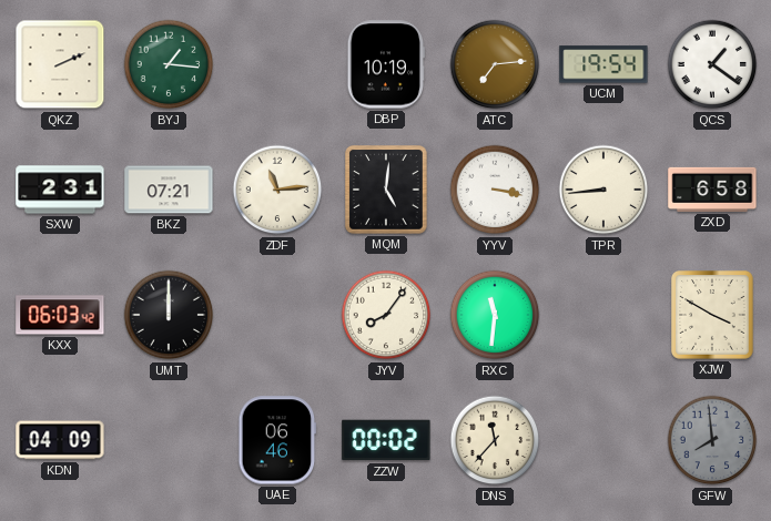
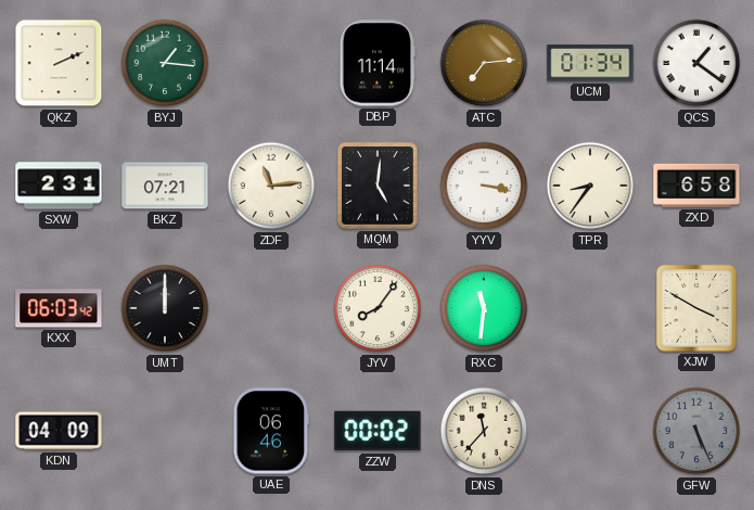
DBP: 10:19 -> 11:14 (378, 63)
UCM: 19:54 -> 01:34 (590, 63)
TPR: 8:44 -> 8:36 (590, 186)
GFW: 7:59 -> 5:26 (697, 431)
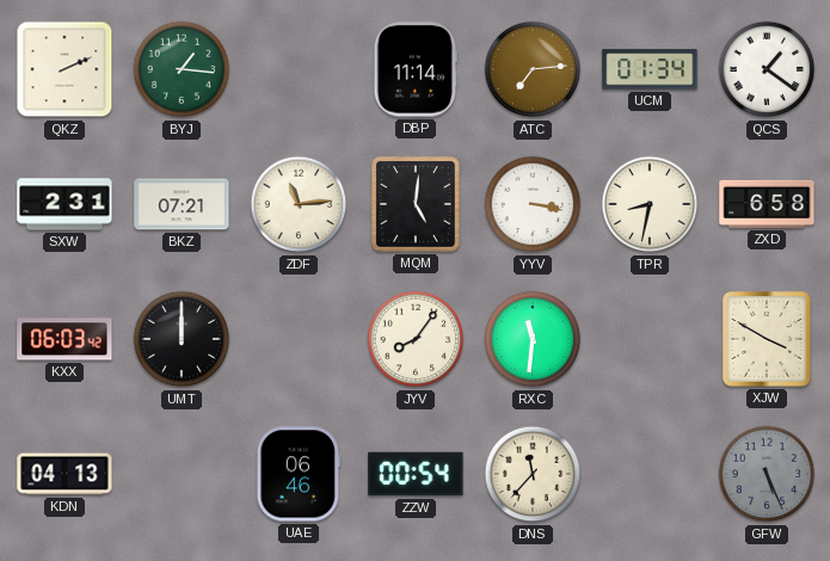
TPR: 8:36 -> 8:32 (650, 204)
KDN: 04:09 -> 04:13 (64, 474)
ZZW: 00:02 -> 00:54 (416, 474)
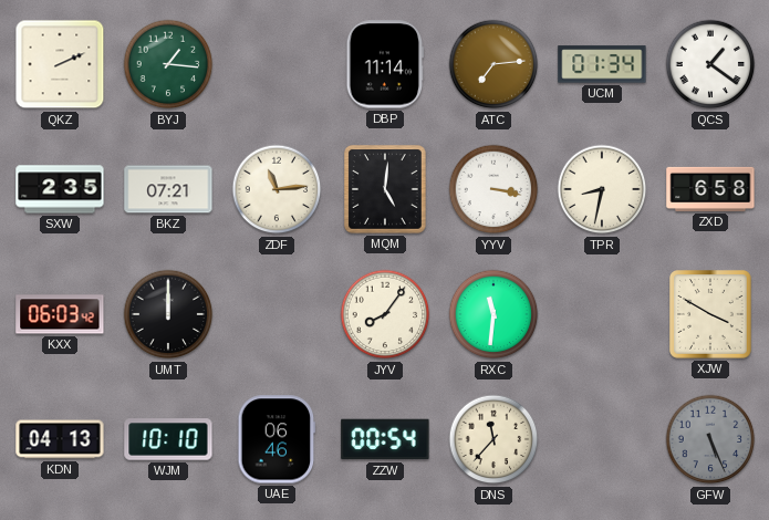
SXW: 2:31 -> 2:35 (60, 189)
WJM: none -> 10:10 (168, 439)
